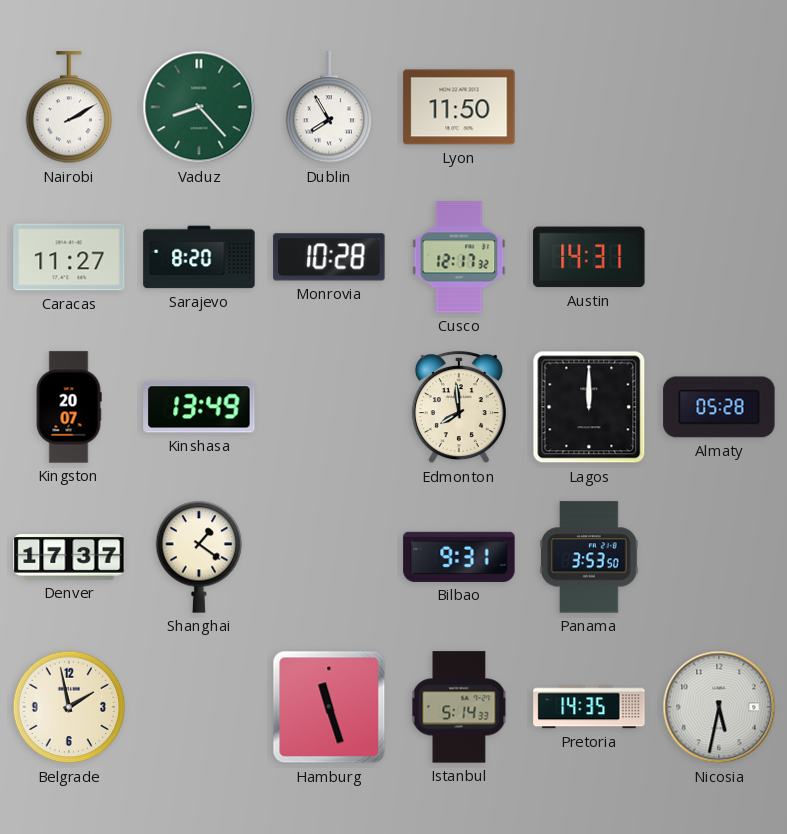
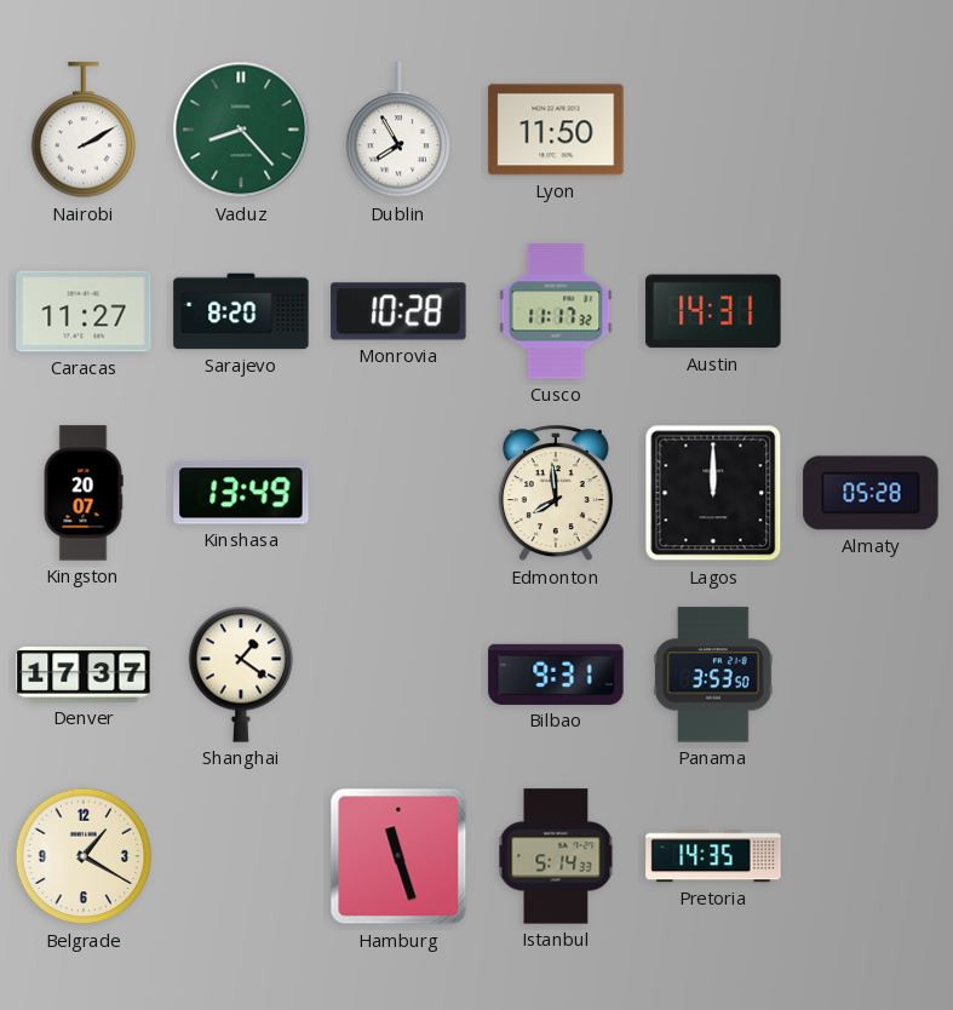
Cusco: 12:17 -> 11:17 (556, 311)
Belgrade: 1:58 -> 1:20 (84, 856)
Nicosia: 5:32 -> none (719, 707)
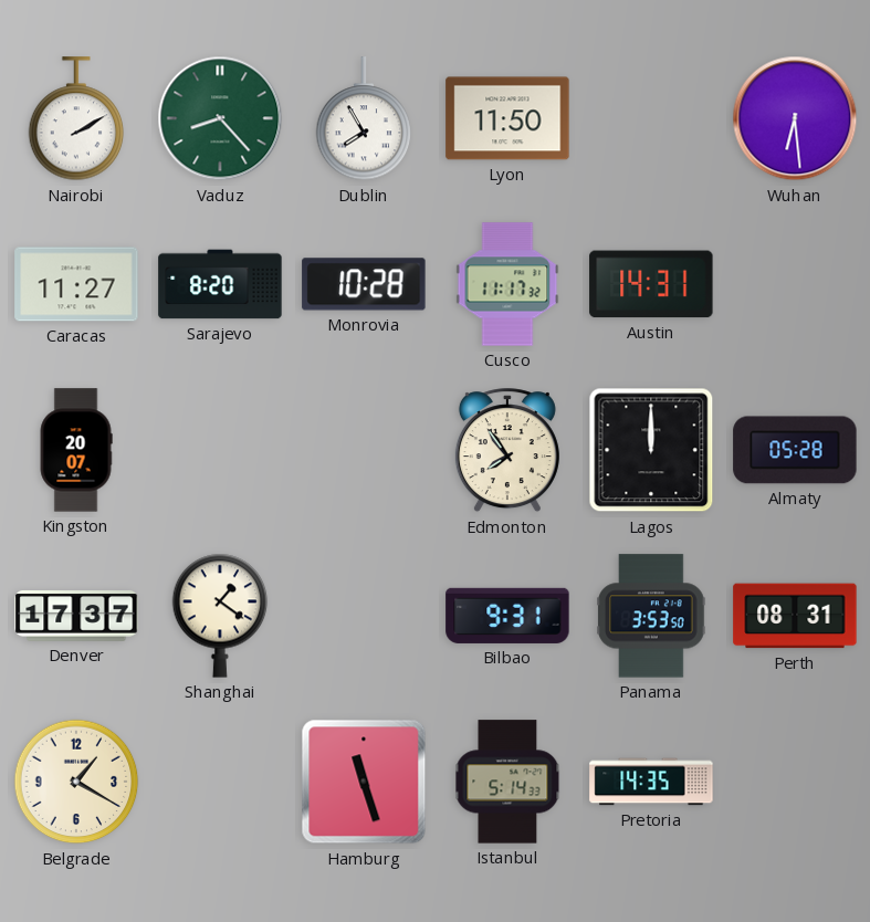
Wuhan: none -> 6:29 (795, 118)
Kinshasa: 13:49 -> none (241, 493)
Edmonton: 7:59 -> 7:54 (507, 451)
Perth: none -> 08:31 (795, 616)
